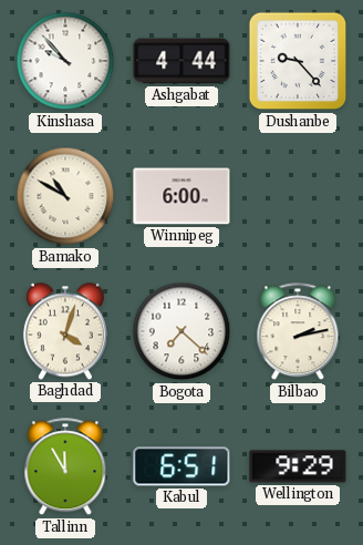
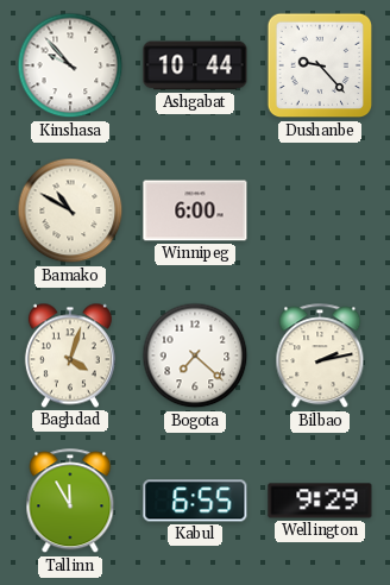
Ashgabat: 4:44 -> 10:44 (195, 65)
Kabul: 6:51 -> 6:55 (195, 501)
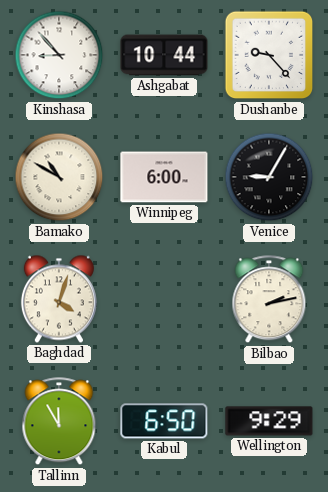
Kinshasa: 9:53 -> 8:53 (59, 55)
Venice: none -> 9:05 (269, 177)
Bogota: 7:22 -> none (195, 356)
Kabul: 6:55 -> 6:50 (164, 421)
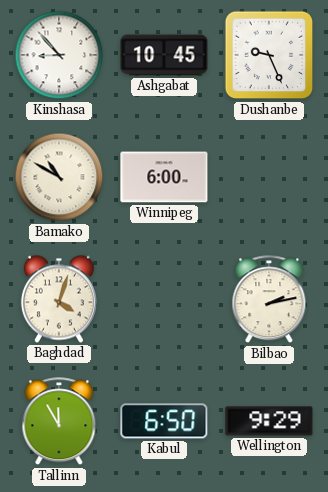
Ashgabat: 10:44 -> 10:45 (164, 55)
Dushanbe: 9:23 -> 9:26 (269, 55)
Venice: 9:05 -> none (269, 177)
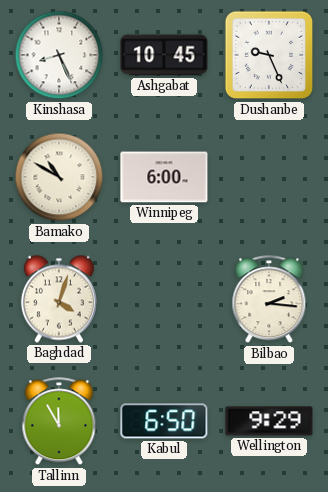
Kinshasa: 8:53 -> 8:26 (59, 55)
Bilbao: 2:13 -> 2:16 (269, 300)
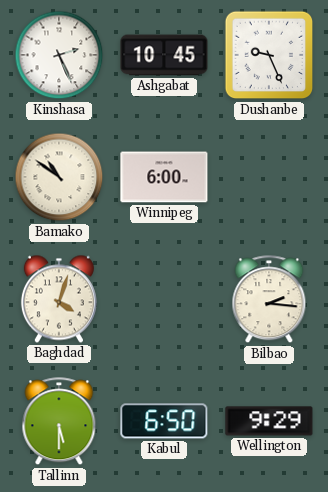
Kinshasa: 8:26 -> 2:26 (59, 55)
Bamako: 10:50 -> 10:51 (59, 177)
Tallinn: 11:55 -> 5:30 (59, 422)
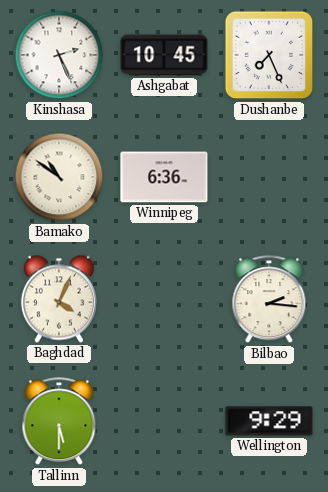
Dushanbe: 9:26 -> 7:26 (269, 55)
Winnipeg: 6:00 -> 6:36 (164, 177)
Baghdad: 4:03 -> 4:04 (59, 299)
Kabul: 6:50 -> none (164, 421)
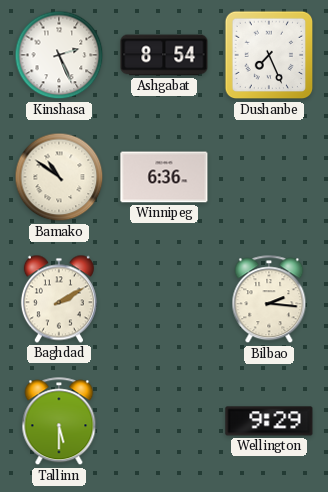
Ashgabat: 10:45 -> 8:54 (164, 55)
Baghdad: 4:04 -> 2:10 (59, 299)
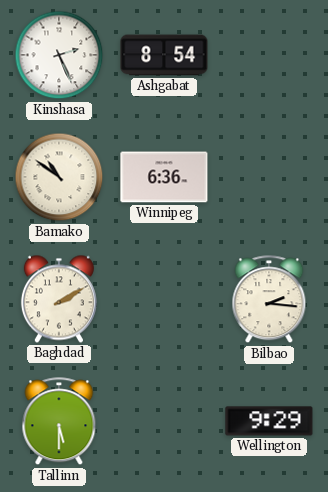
Dushanbe: 7:26 -> none (269, 55)
